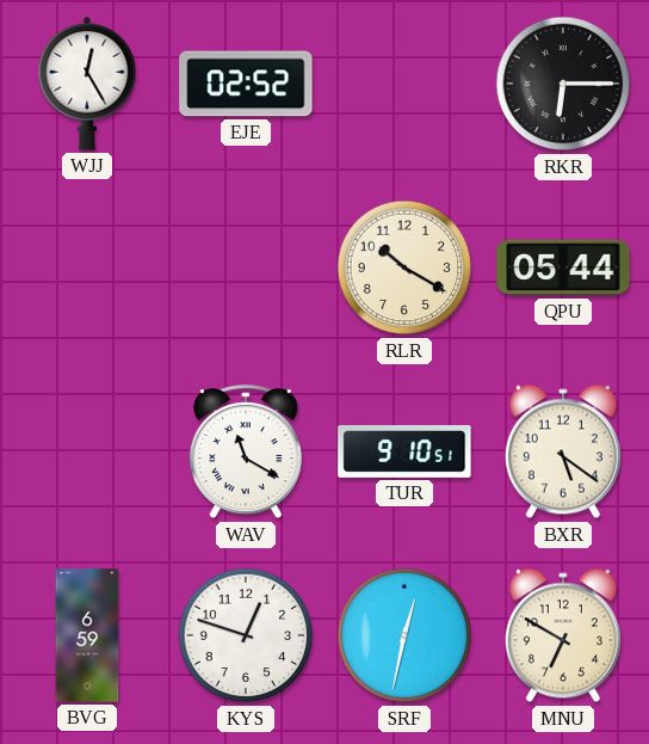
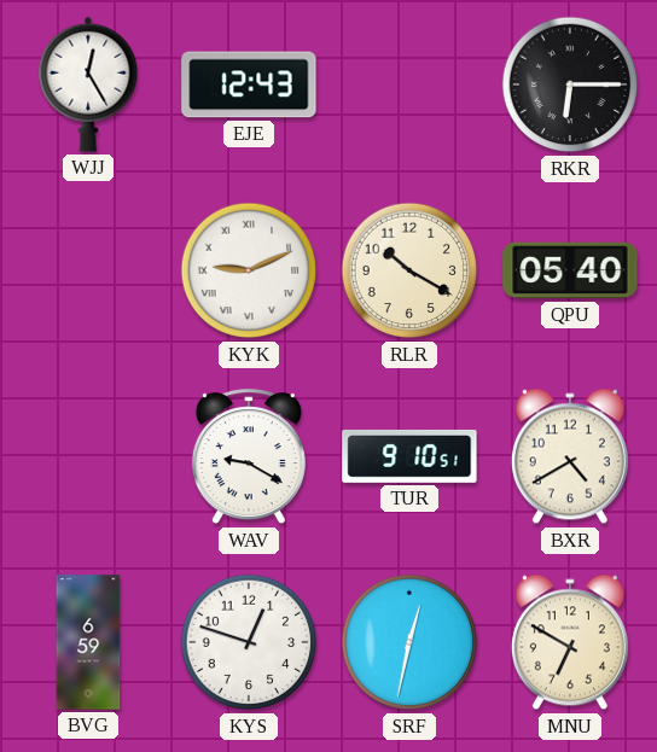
EJE: 02:52 -> 12:43 (249, 84)
KYK: none -> 9:11 (249, 270)
QPU: 05:44 -> 05:40 (570, 270)
WAV: 11:20 -> 9:20 (249, 457)
BXR: 5:21 -> 4:40 (570, 456)
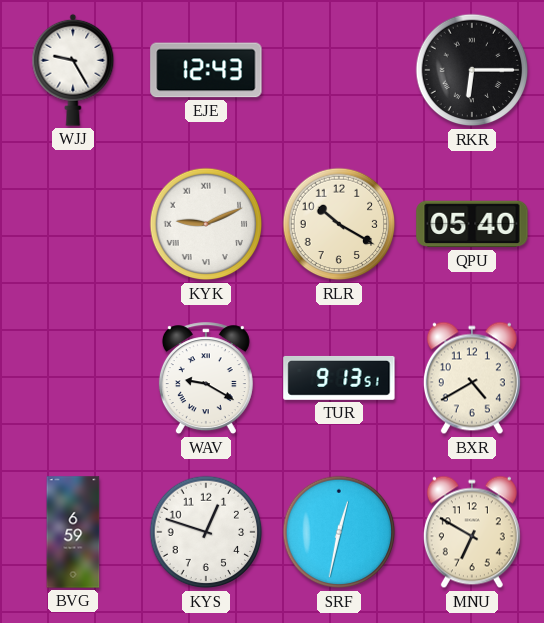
WJJ: 12:25 -> 9:25 (73, 70)
TUR: 9:10 -> 9:13 (339, 378)
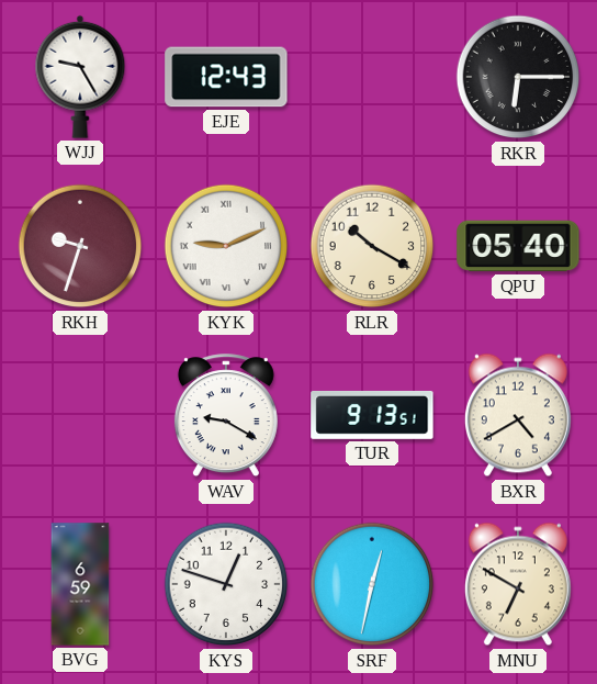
RKH: none -> 9:33 (80, 246)
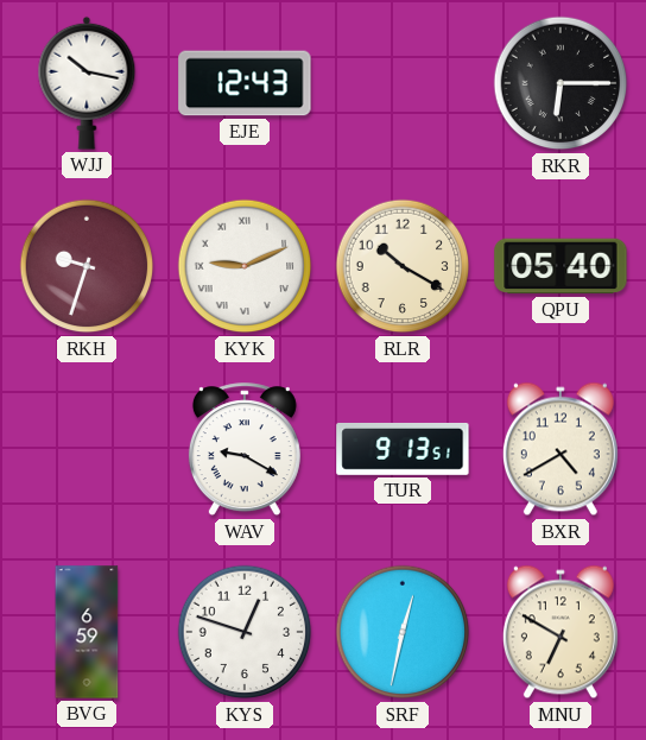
WJJ: 9:25 -> 10:17 (87, 83)
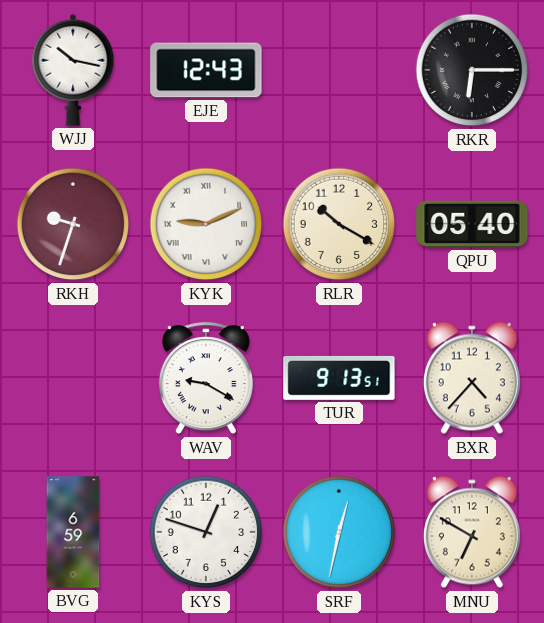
BXR: 4:40 -> 4:37 (472, 378)
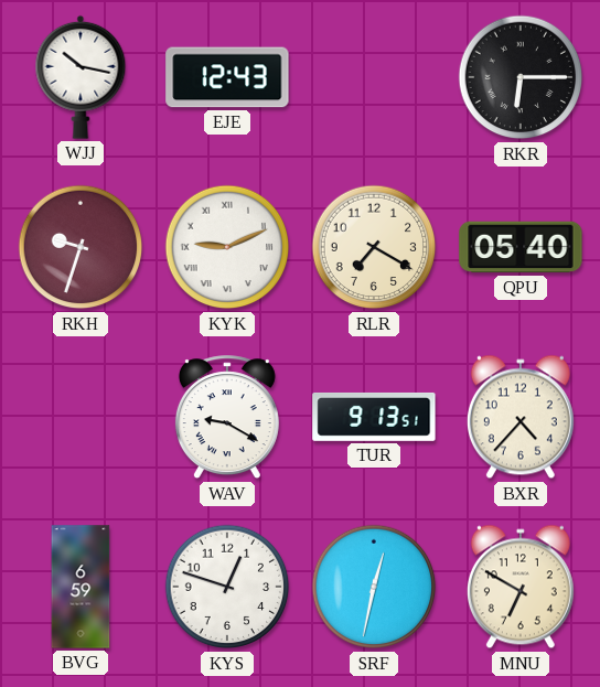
RLR: 10:20 -> 7:20 (374, 247)
